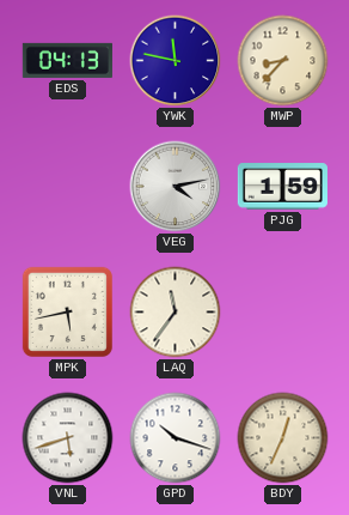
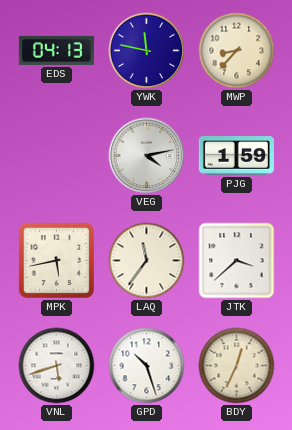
JTK: none -> 3:38 (237, 261)
GPD: 10:18 -> 10:27 (147, 366)
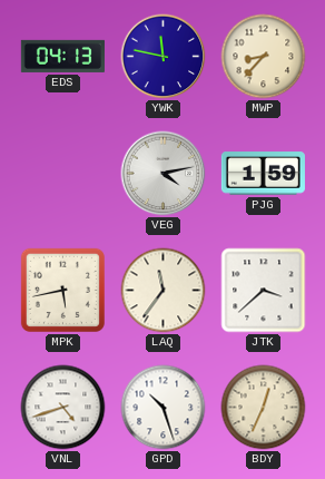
VNL: 5:42 -> 4:42 (63, 408)
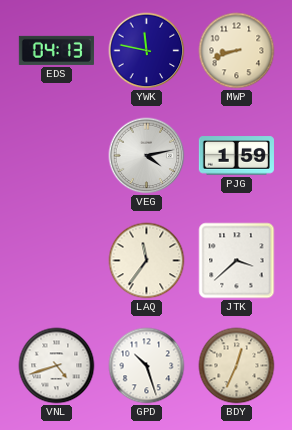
MWP: 8:37 -> 8:42 (237, 51)
MPK: 5:43 -> none (62, 290)
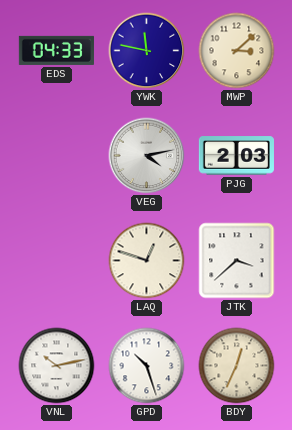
EDS: 04:13 -> 04:33 (56, 50)
MWP: 8:42 -> 3:08 (237, 51)
PJG: 1:59 -> 2:03 (236, 156)
LAQ: 11:36 -> 12:48 (147, 261)
VNL: 4:42 -> 10:13 (57, 366)
